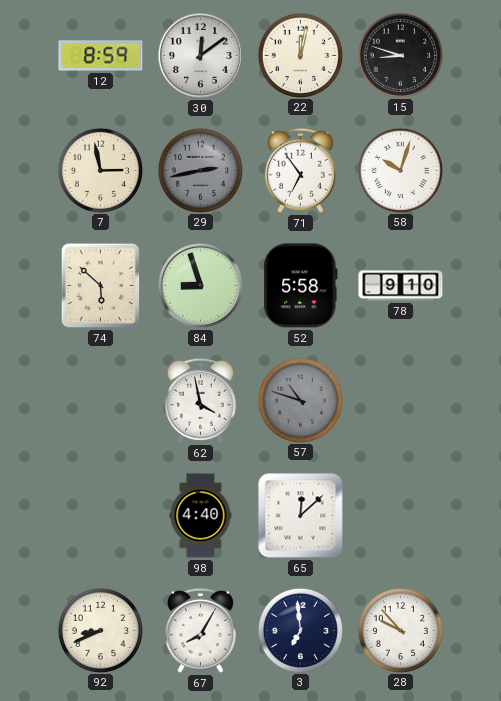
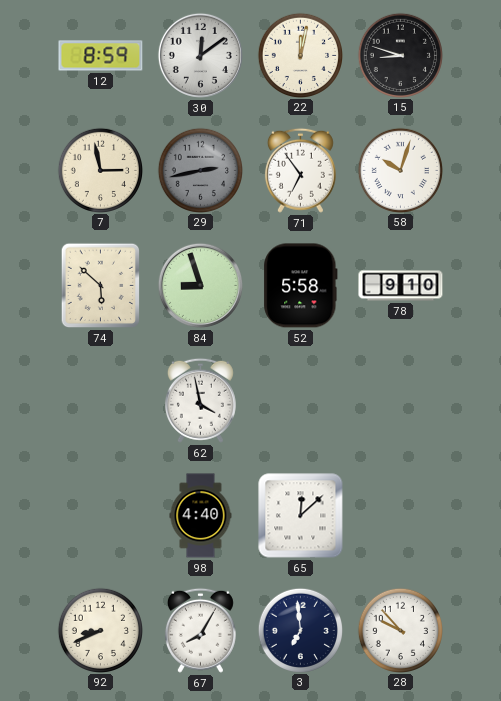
57: 10:48 -> none (300, 400)
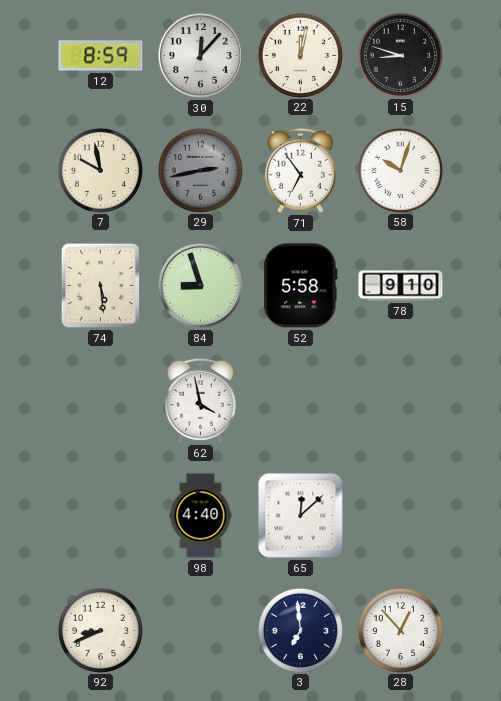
30: 12:09 -> 12:07 (200, 55)
7: 2:58 -> 9:58 (100, 170)
74: 5:52 -> 5:29 (101, 286)
67: 8:05 -> none (200, 630)
28: 9:53 -> 12:53 (400, 630)
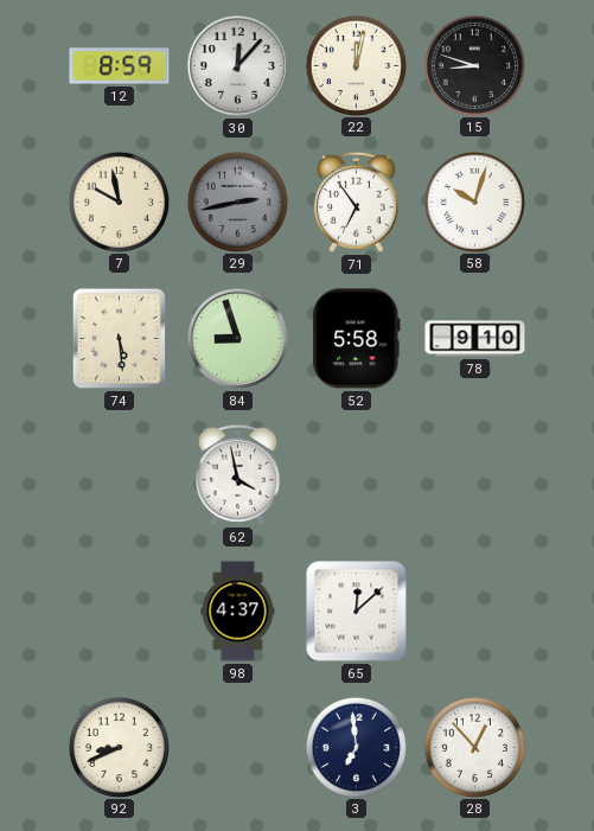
98: 4:40 -> 4:37 (238, 612)
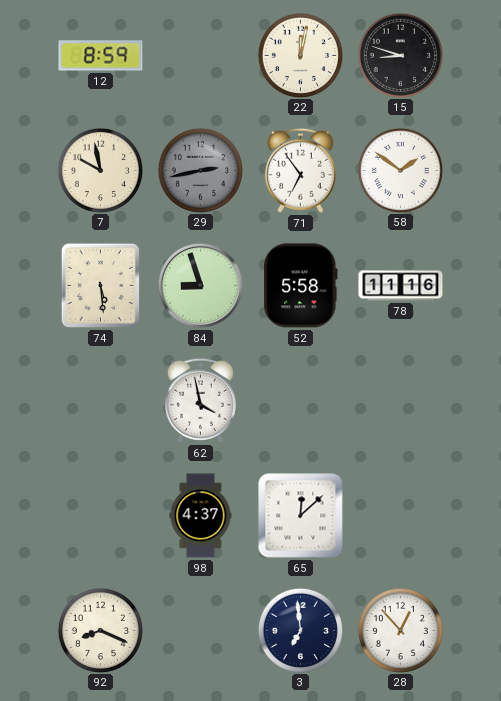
30: 12:07 -> none (237, 65)
58: 10:03 -> 1:51 (400, 170)
78: 9:10 -> 11:16 (401, 286)
92: 8:41 -> 8:19 (100, 630)
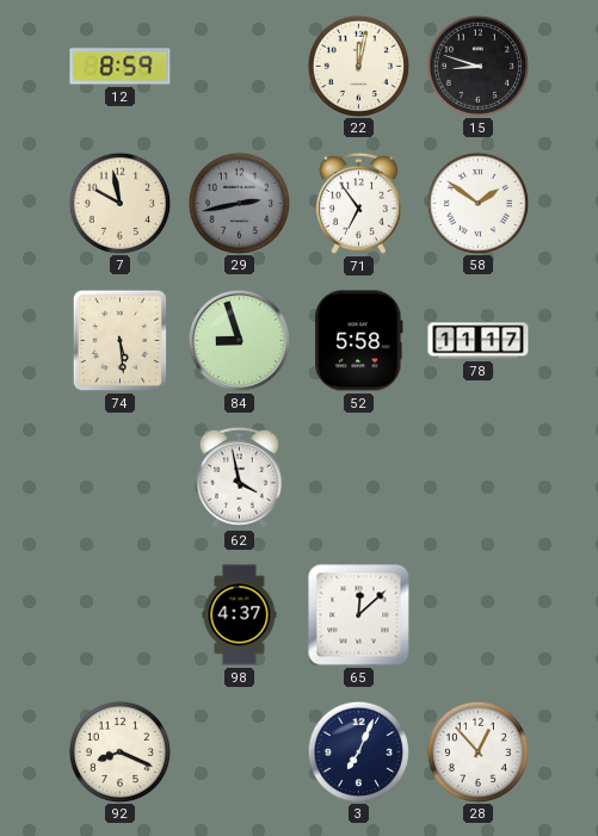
78: 11:16 -> 11:17 (479, 341)
3: 6:59 -> 7:04 (358, 751)
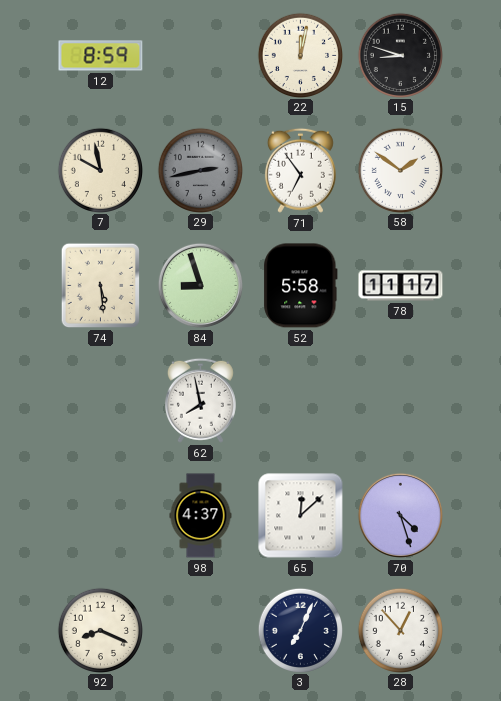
62: 3:58 -> 7:58 (200, 400)
70: none -> 4:27 (400, 515)
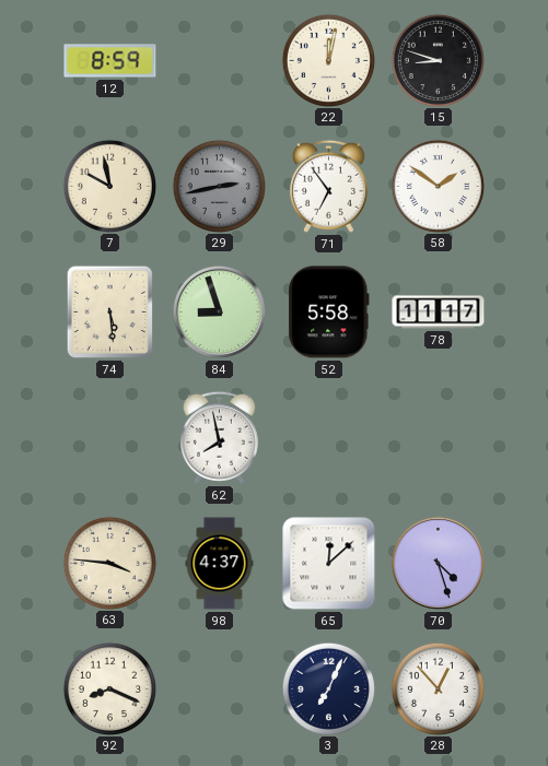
63: none -> 3:46 (109, 563)
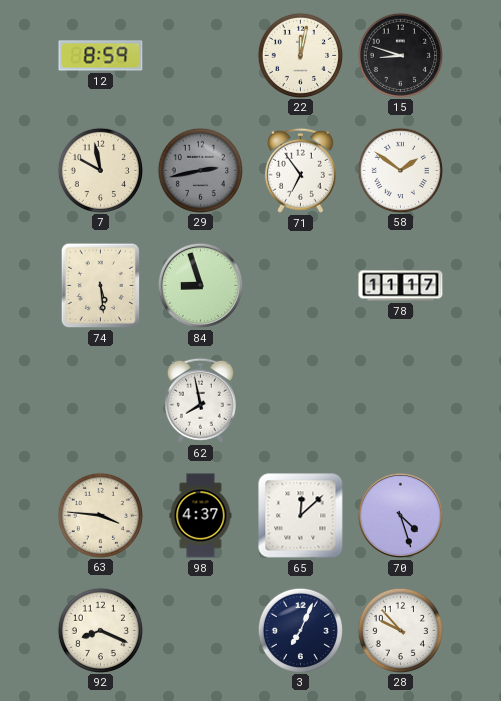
52: 5:58 -> none (329, 313)
28: 12:53 -> 9:53 (400, 630)
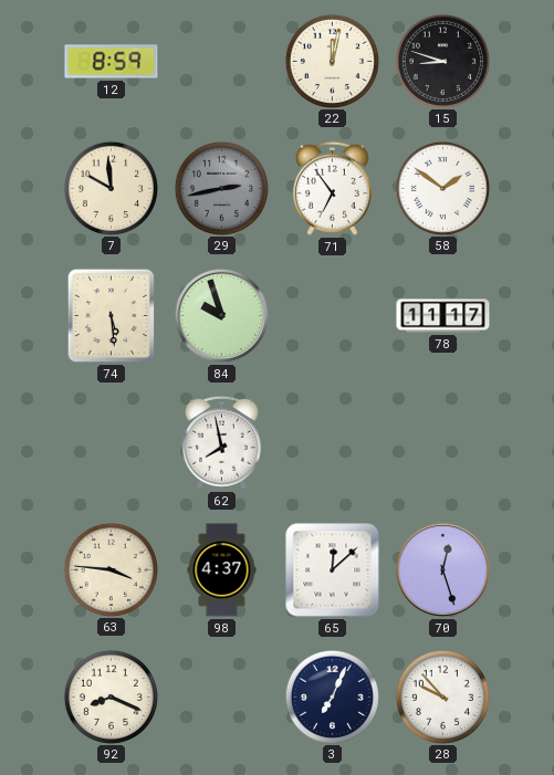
7: 9:58 -> 9:59 (111, 188)
84: 8:57 -> 9:57 (221, 315)
70: 4:27 -> 12:27 (442, 569)
